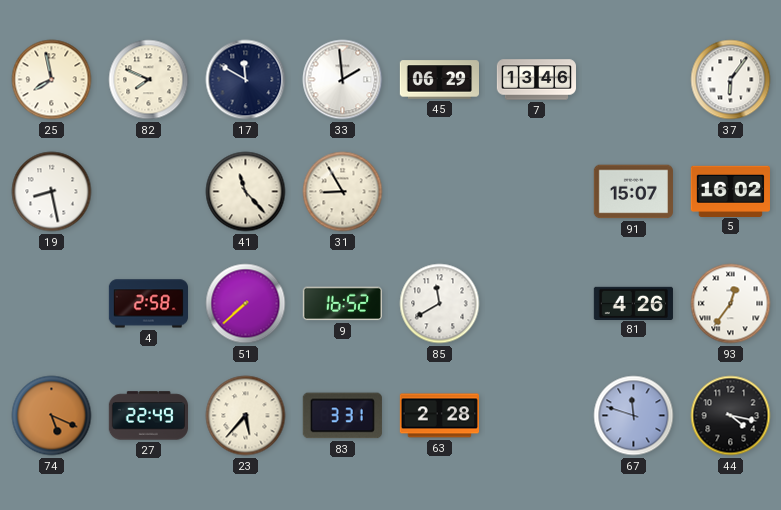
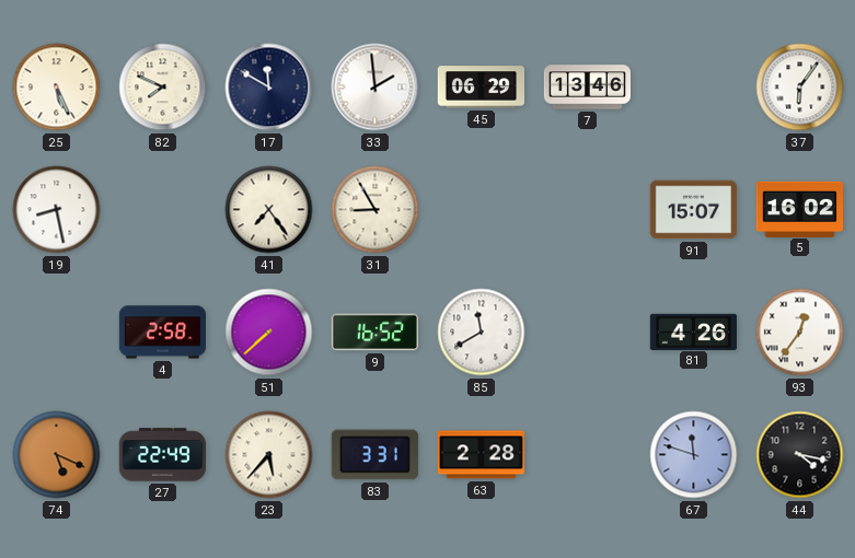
25: 7:58 -> 5:26 (57, 88)
41: 11:23 -> 7:24 (269, 210)
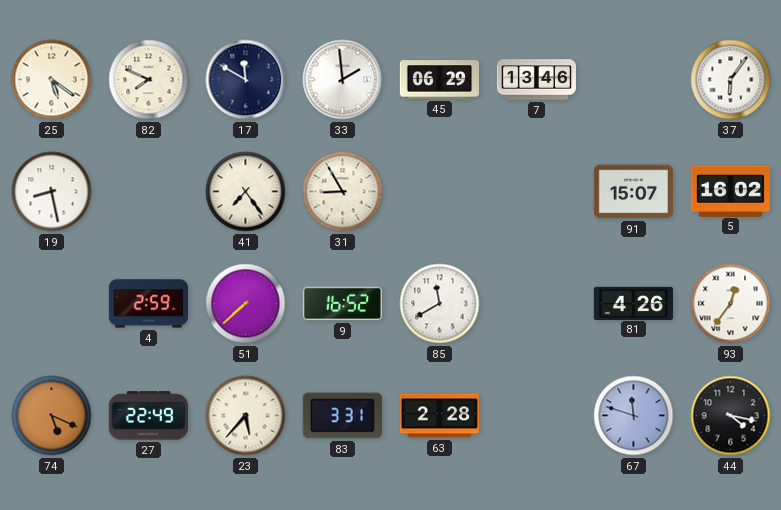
25: 5:26 -> 5:21 (52, 80)
4: 2:58 -> 2:59 (148, 304)
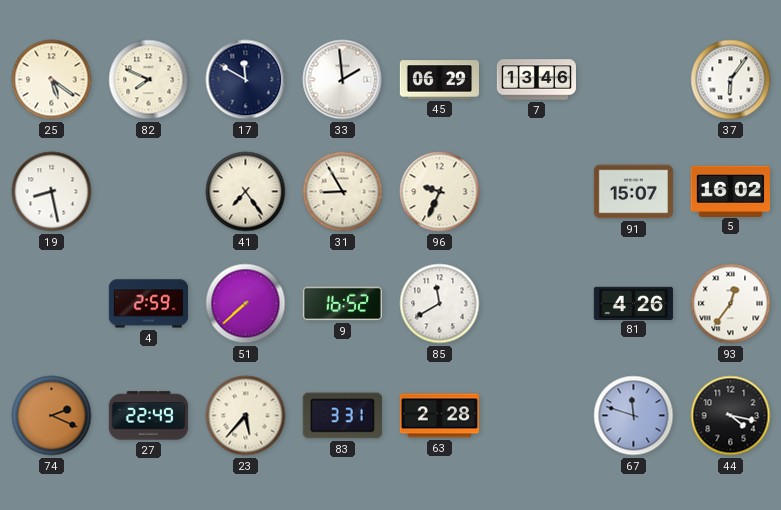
96: none -> 9:34 (440, 192)
74: 5:19 -> 2:19 (52, 416)
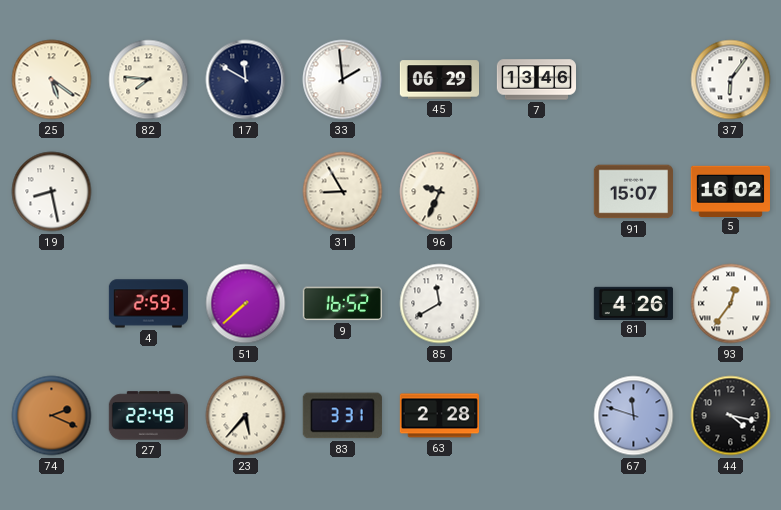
82: 7:49 -> 7:46 (149, 80)
41: 7:24 -> none (246, 192)
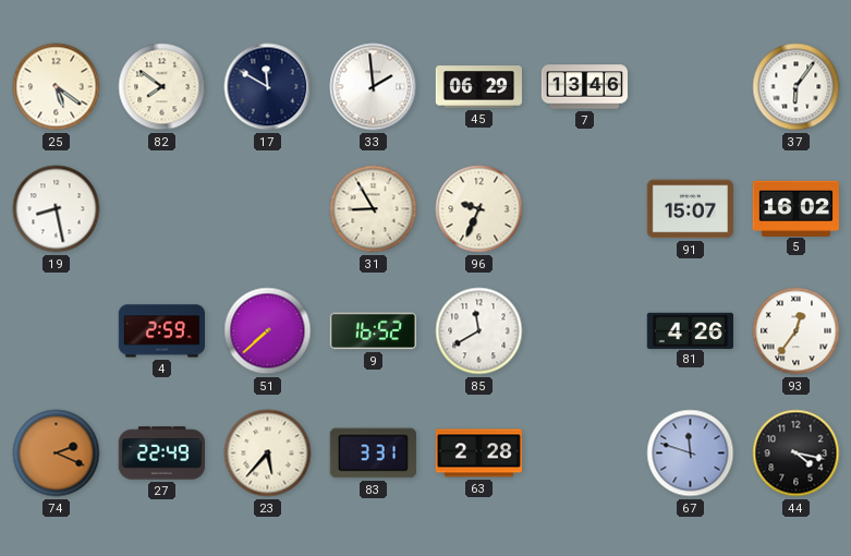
82: 7:46 -> 7:51 (162, 87)
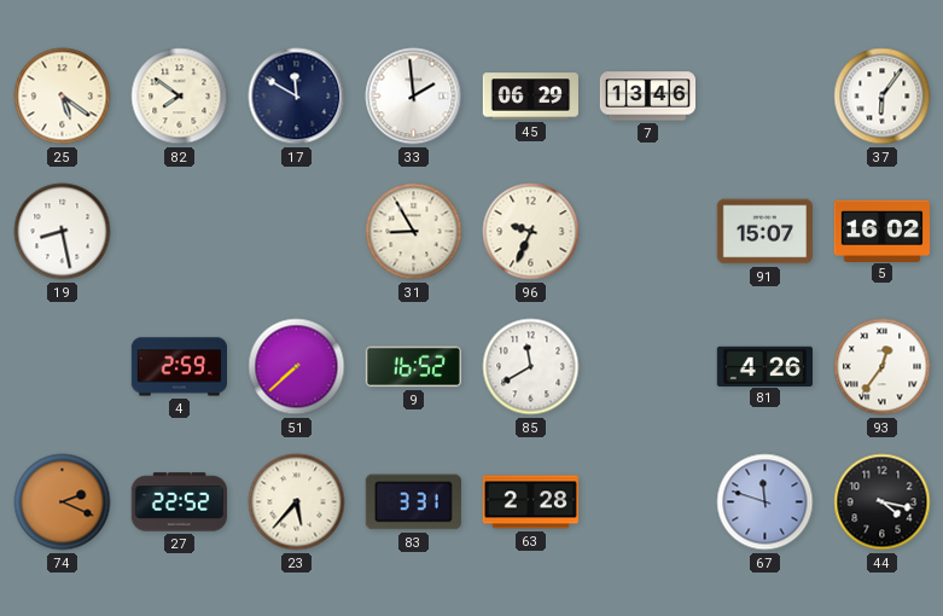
27: 22:49 -> 22:52 (179, 502)
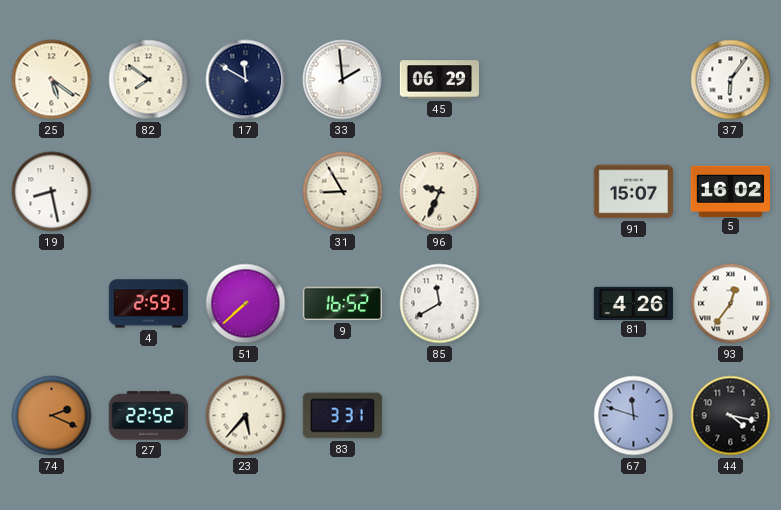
7: 13:46 -> none (647, 97)
63: 2:28 -> none (530, 502)
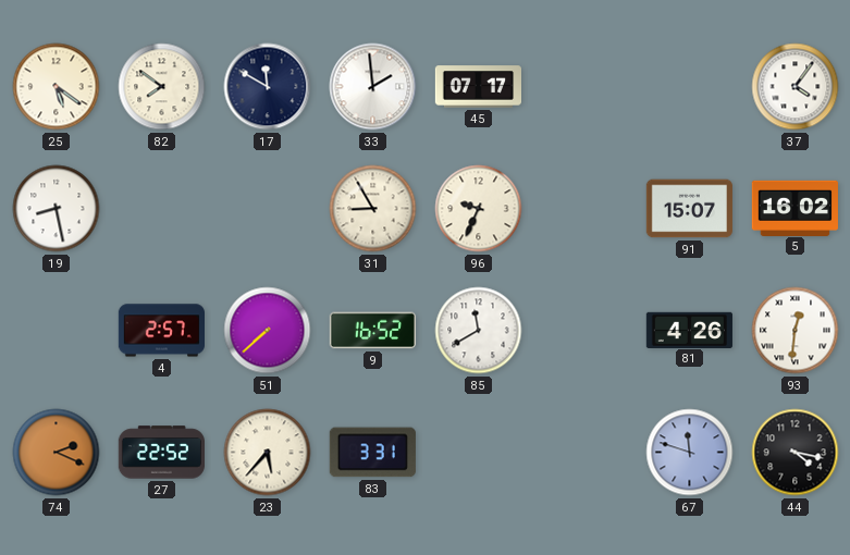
45: 06:29 -> 07:17 (478, 87)
37: 6:06 -> 4:06 (796, 87)
4: 2:59 -> 2:57 (161, 331)
93: 12:36 -> 12:31 (796, 331)
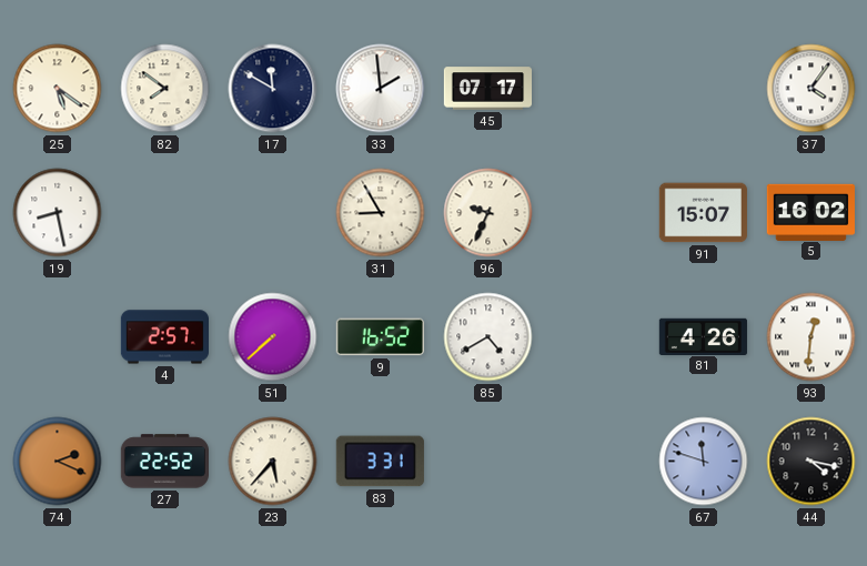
85: 11:40 -> 4:40 (488, 337)
